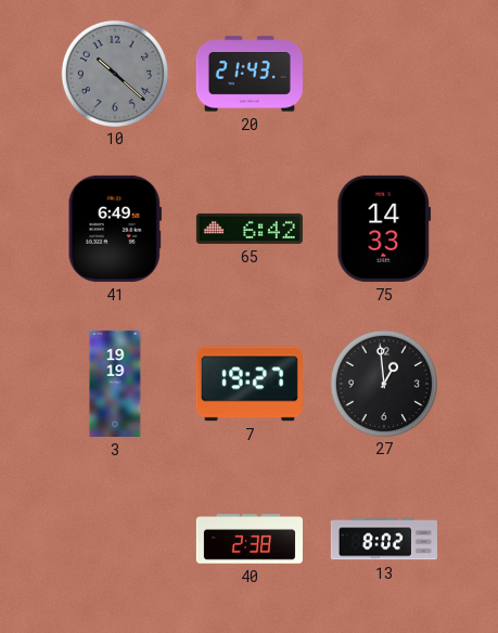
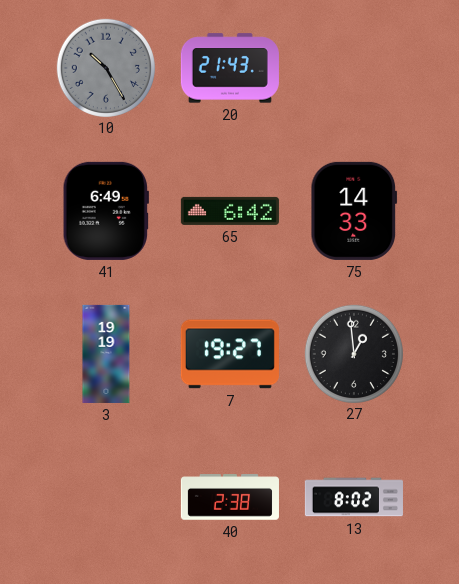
10: 10:22 -> 10:25 (105, 67)
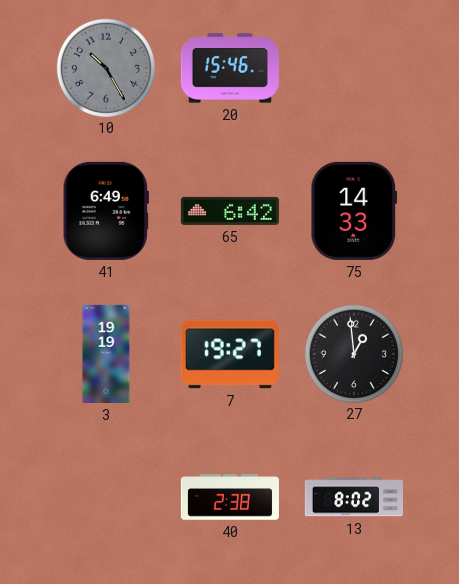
20: 21:43 -> 15:46 (230, 68)
